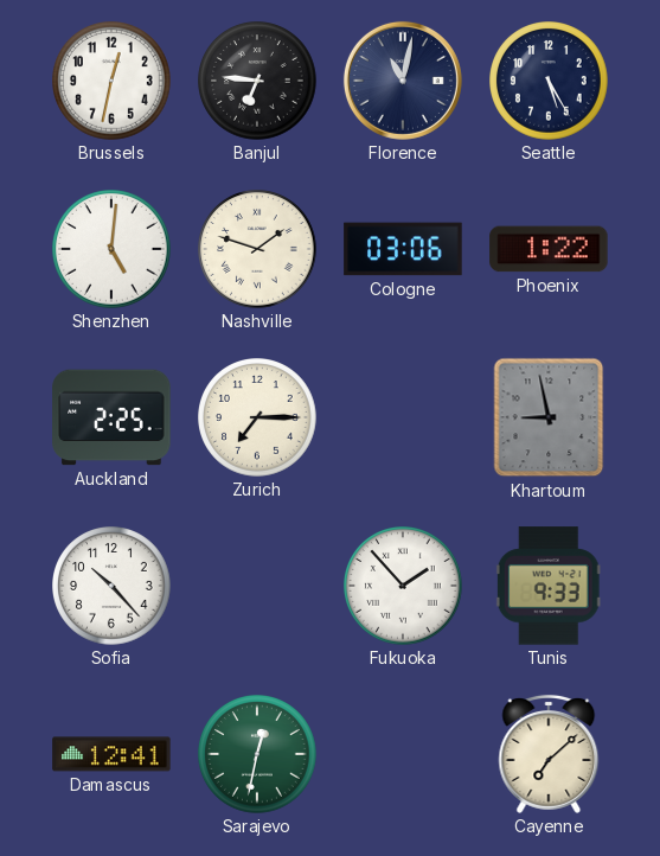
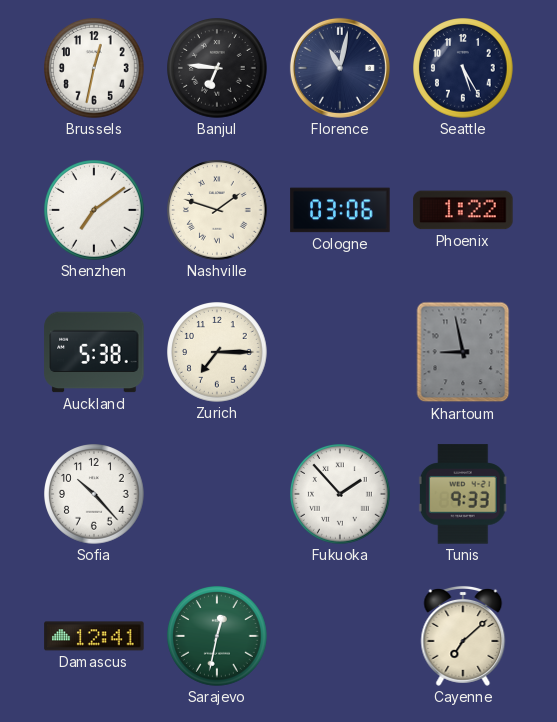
Shenzhen: 5:01 -> 7:09 (94, 210)
Auckland: 2:25 -> 5:38 (94, 352)
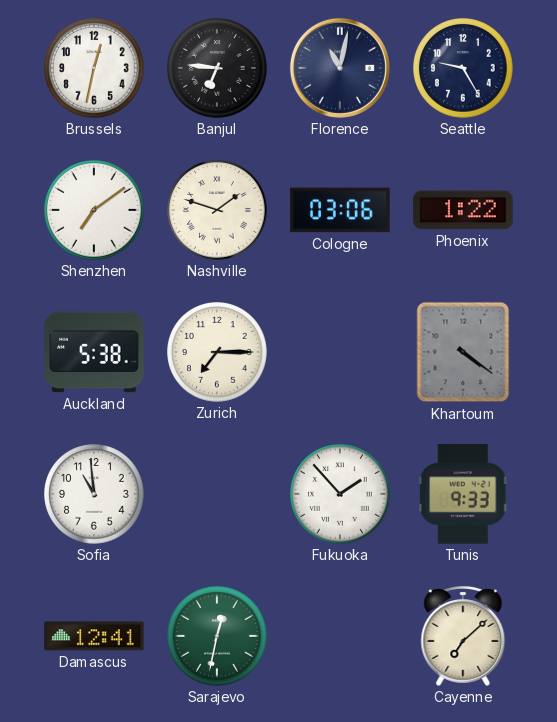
Seattle: 5:25 -> 9:25 (463, 68)
Khartoum: 8:58 -> 4:21 (463, 352)
Sofia: 10:23 -> 10:59 (94, 494)
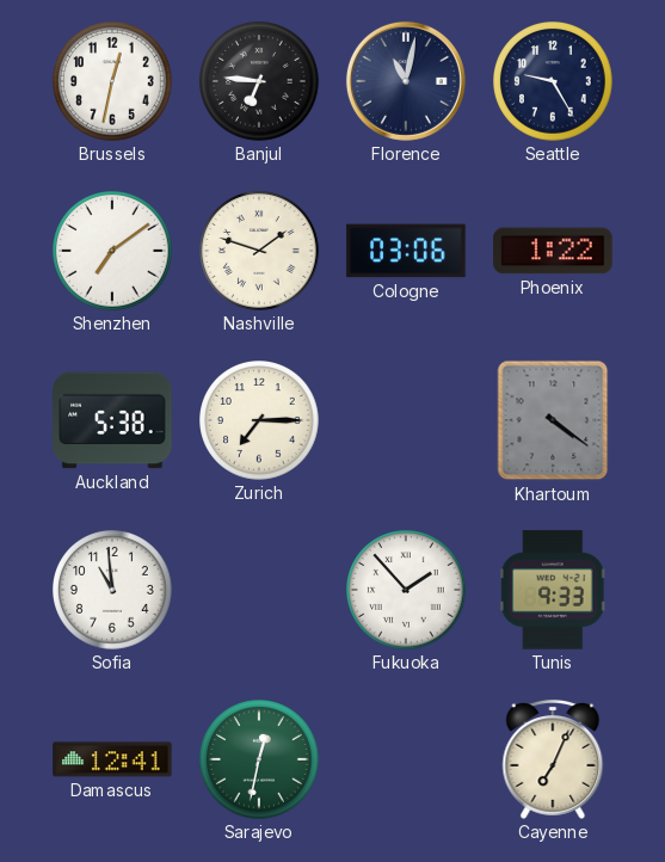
Cayenne: 7:08 -> 7:04 (553, 759)
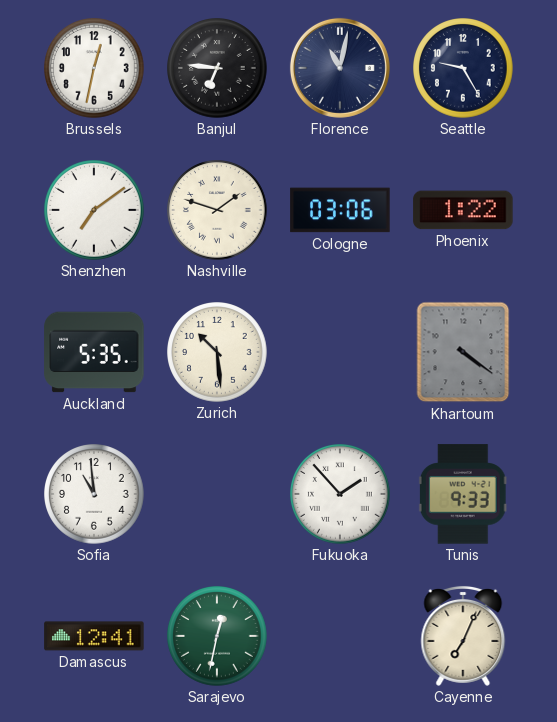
Auckland: 5:38 -> 5:35 (94, 352)
Zurich: 7:15 -> 10:29 (217, 352)
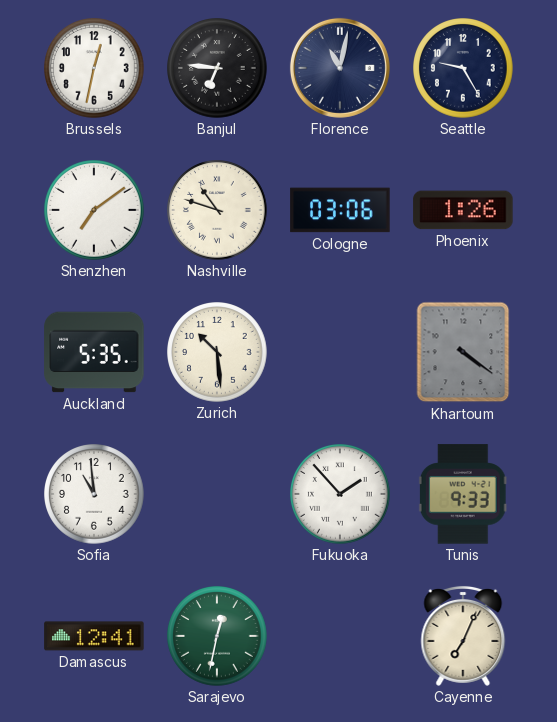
Nashville: 1:48 -> 10:48 (217, 210)
Phoenix: 1:22 -> 1:26 (463, 210)
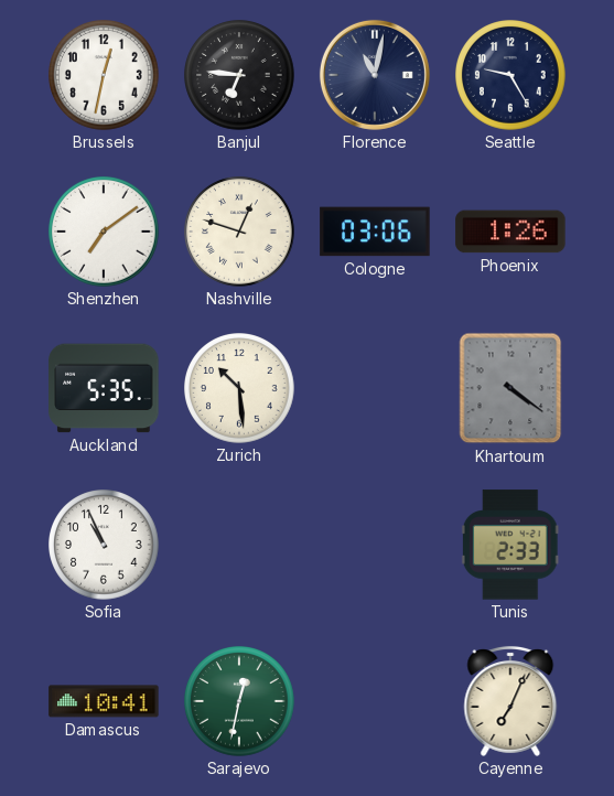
Nashville: 10:48 -> 12:48 (239, 232)
Sofia: 10:59 -> 10:56 (104, 545)
Fukuoka: 1:53 -> none (340, 494)
Tunis: 9:33 -> 2:33 (510, 545)
Damascus: 12:41 -> 10:41 (104, 701)
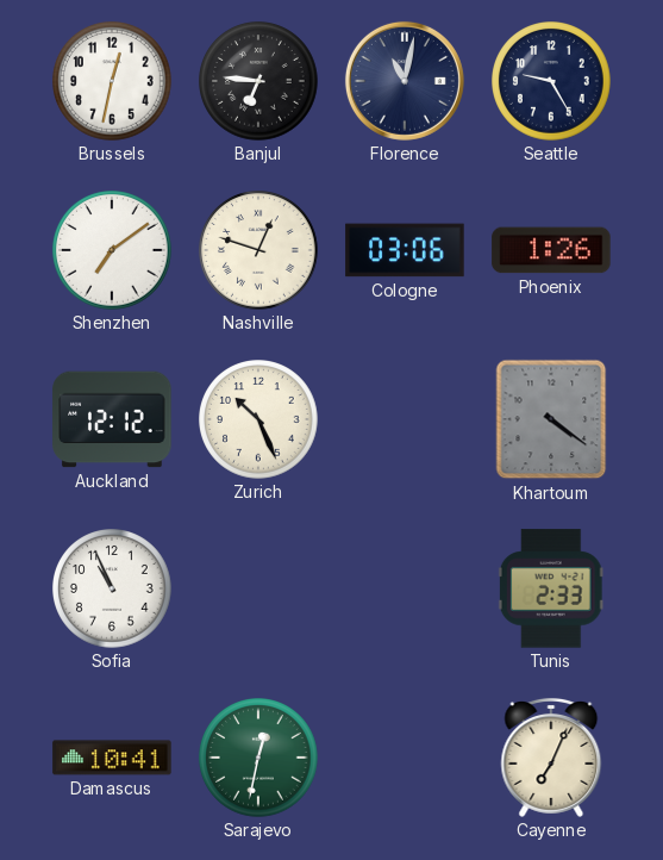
Auckland: 5:35 -> 12:12 (112, 419)
Zurich: 10:29 -> 10:26 (258, 419)
